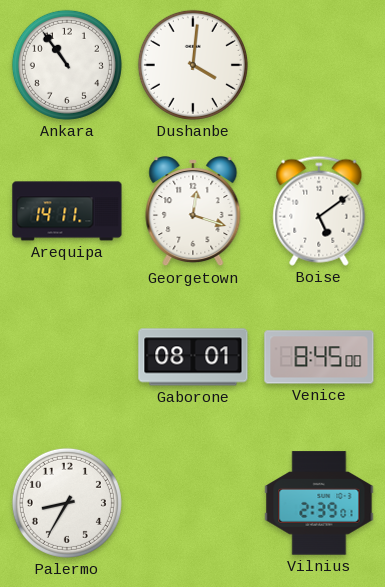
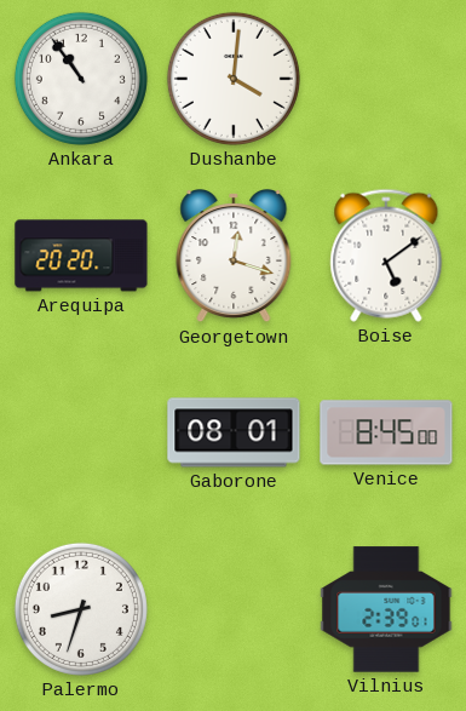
Arequipa: 14:11 -> 20:20 (81, 256)
Palermo: 8:35 -> 8:33 (81, 609)
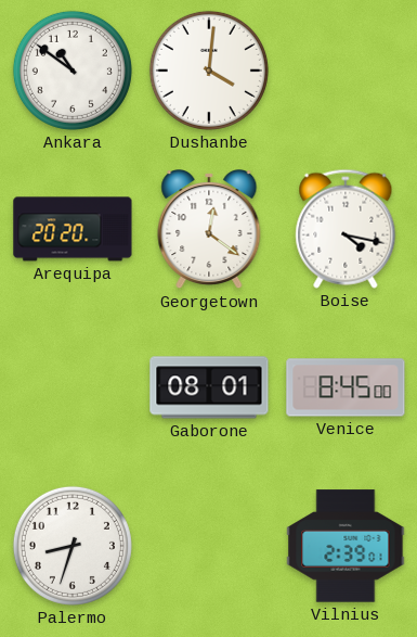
Ankara: 10:54 -> 10:51 (73, 71)
Georgetown: 12:18 -> 12:21 (209, 230)
Boise: 5:09 -> 4:17 (346, 229)
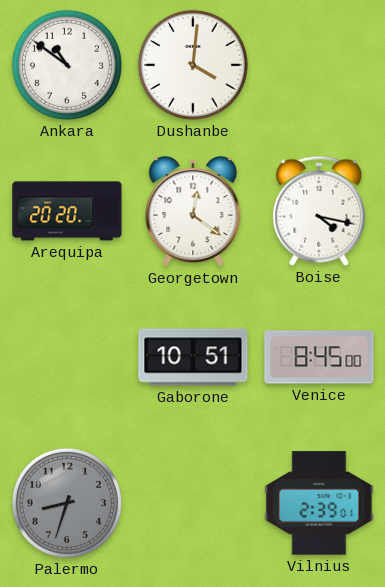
Gaborone: 08:01 -> 10:51 (193, 357)
Palermo dial: white -> grey (67, 503)
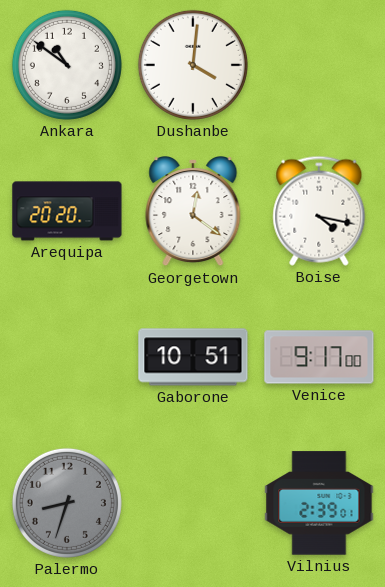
Venice: 8:45 -> 9:17 (319, 357)
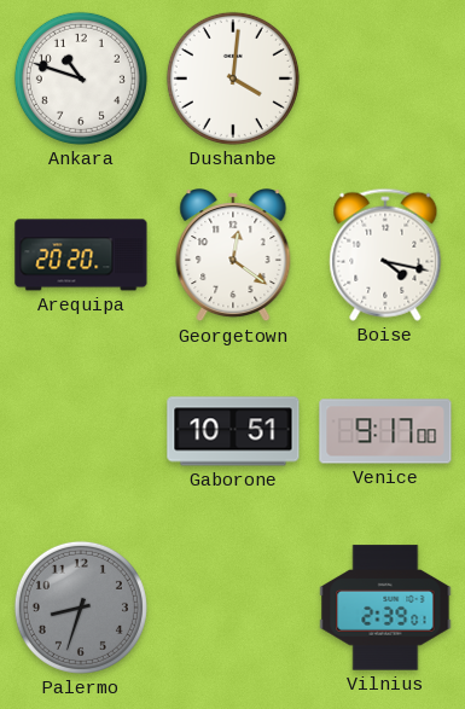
Ankara: 10:51 -> 10:48 (81, 79)
